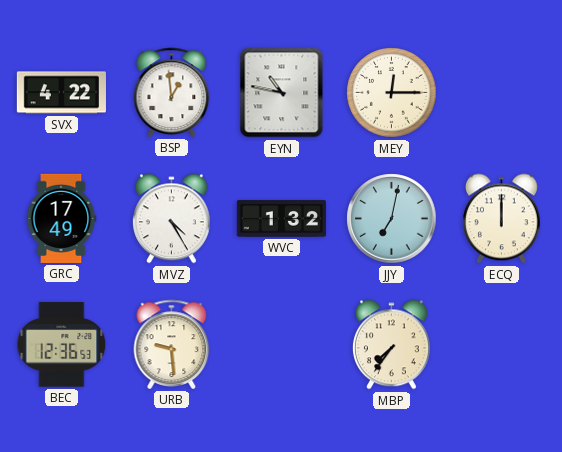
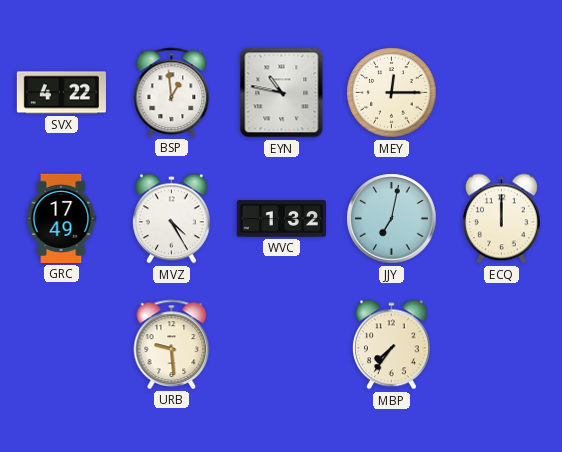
BEC: 12:36 -> none (62, 345)
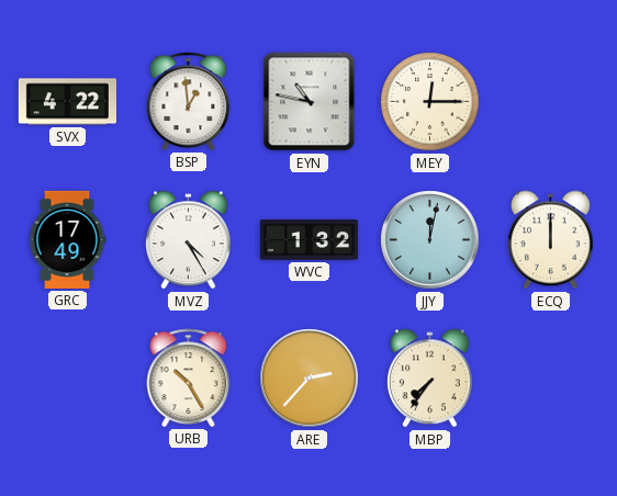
JJY: 7:02 -> 12:02 (430, 240)
URB: 9:29 -> 10:25 (189, 377)
ARE: none -> 2:37 (310, 379)
